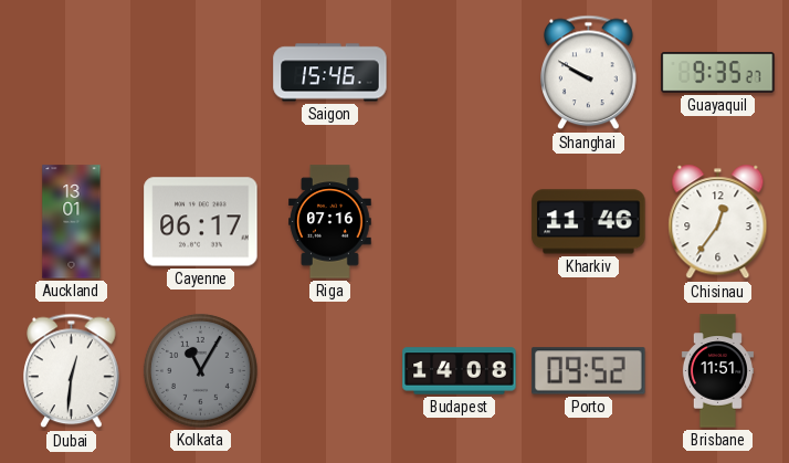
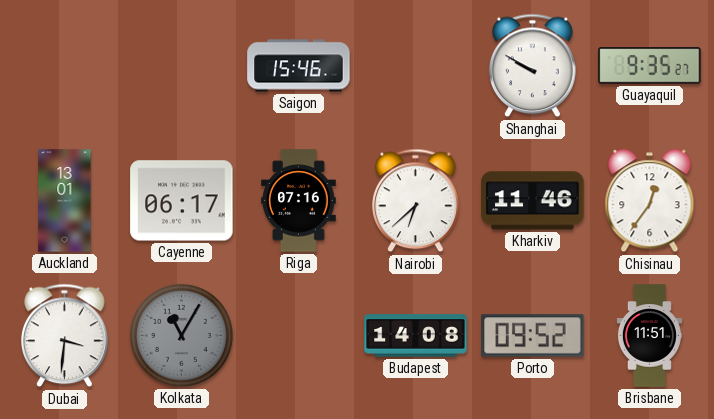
Nairobi: none -> 6:38 (416, 201)
Dubai: 12:31 -> 3:31 (65, 336)
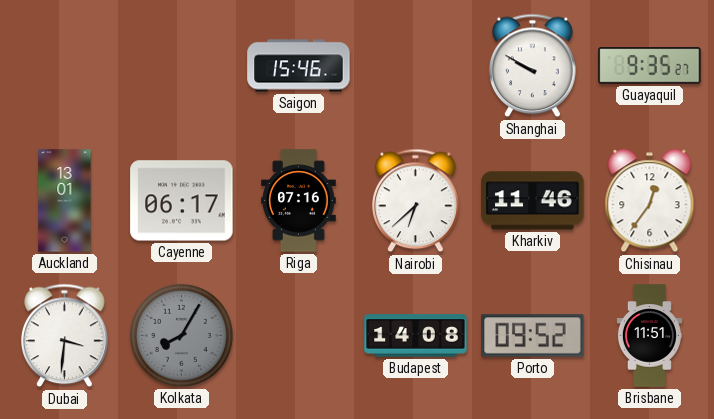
Kolkata: 11:05 -> 8:05 (181, 335)
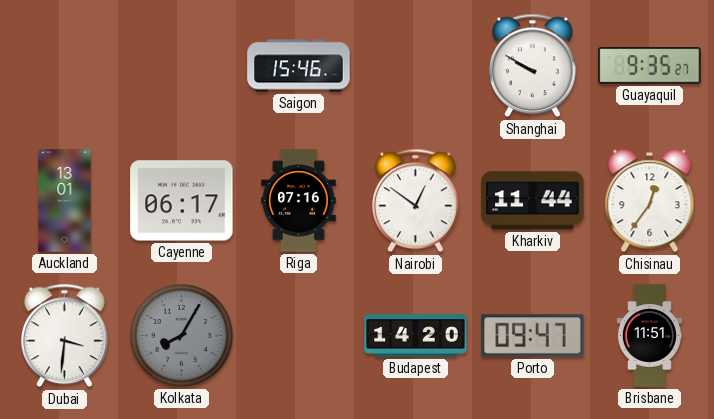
Nairobi: 6:38 -> 12:51 (416, 201)
Kharkiv: 11:46 -> 11:44 (533, 201)
Budapest: 14:08 -> 14:20 (416, 336)
Porto: 09:52 -> 09:47 (533, 336)
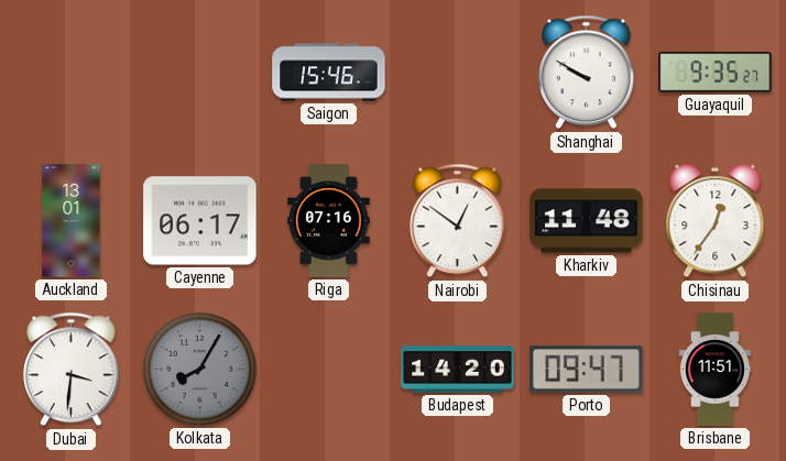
Kharkiv: 11:44 -> 11:48 (587, 221)
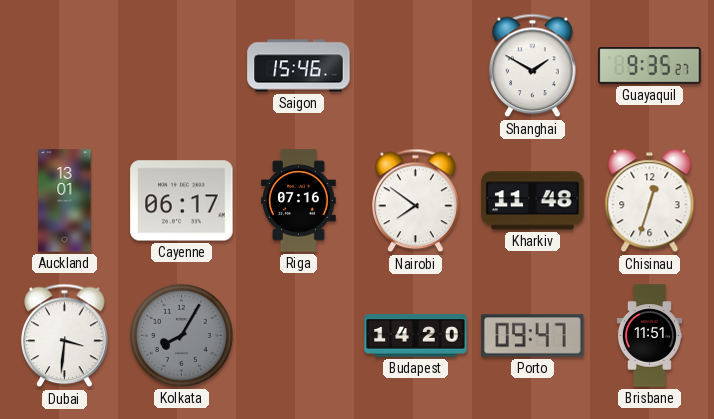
Shanghai: 9:50 -> 1:50 (533, 66)
Nairobi: 12:51 -> 7:51 (416, 201)
Chisinau: 12:36 -> 12:33 (650, 201)
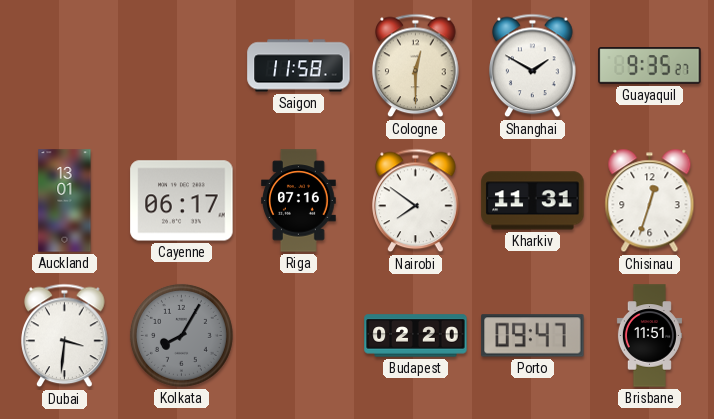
Saigon: 15:46 -> 11:58 (299, 66)
Cologne: none -> 12:30 (416, 66)
Kharkiv: 11:48 -> 11:31 (533, 201)
Budapest: 14:20 -> 02:20 (416, 336)
